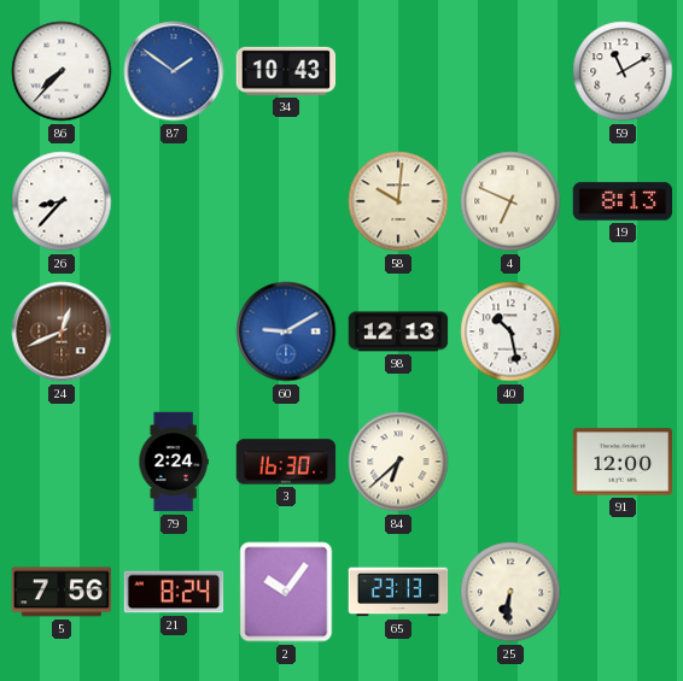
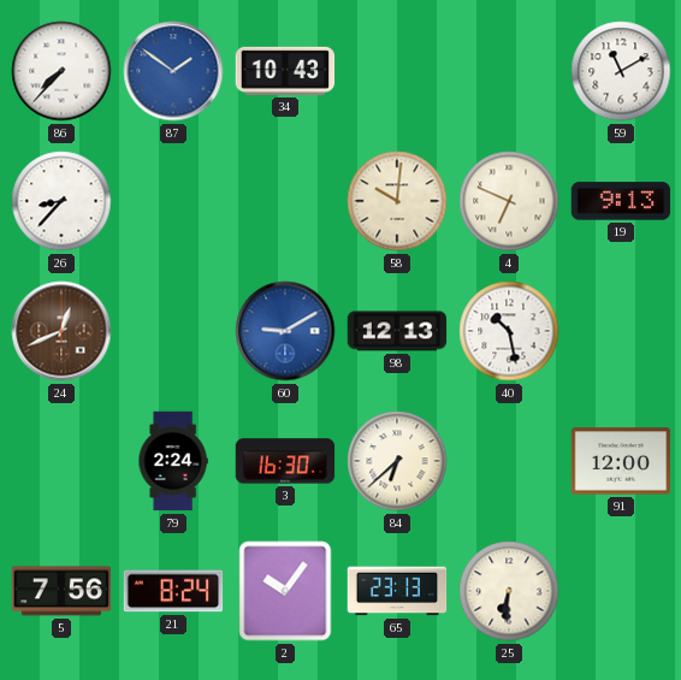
19: 8:13 -> 9:13 (621, 201)
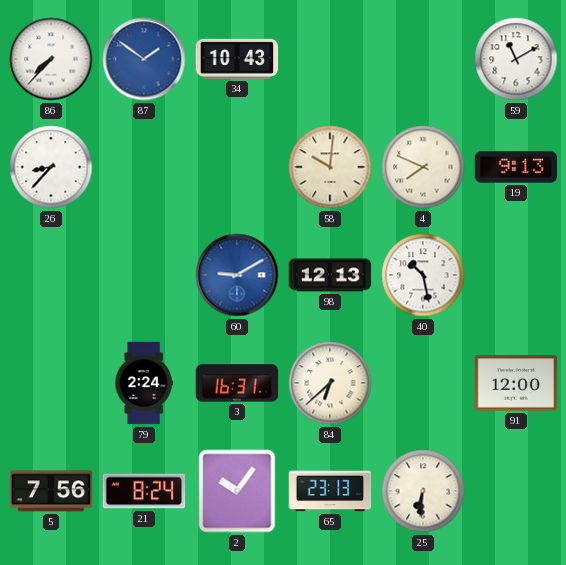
4: 6:49 -> 7:49 (423, 167)
24: 12:41 -> none (61, 331)
3: 16:30 -> 16:31 (237, 383)
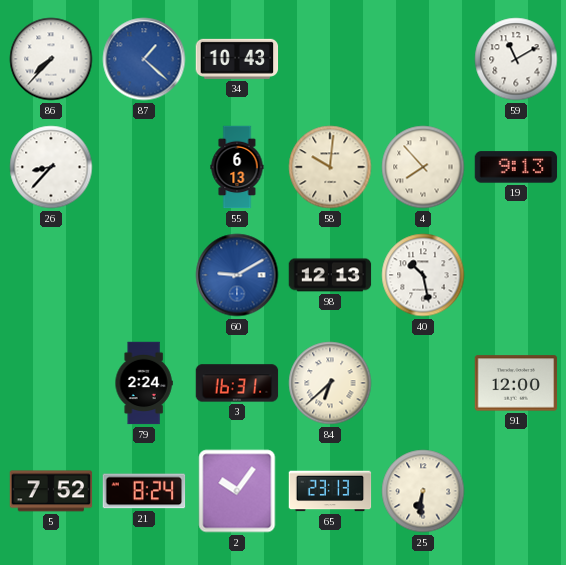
87: 1:51 -> 1:22 (144, 59)
55: none -> 6:13 (237, 167)
4: 7:49 -> 7:53 (423, 167)
5: 7:56 -> 7:52 (51, 491)
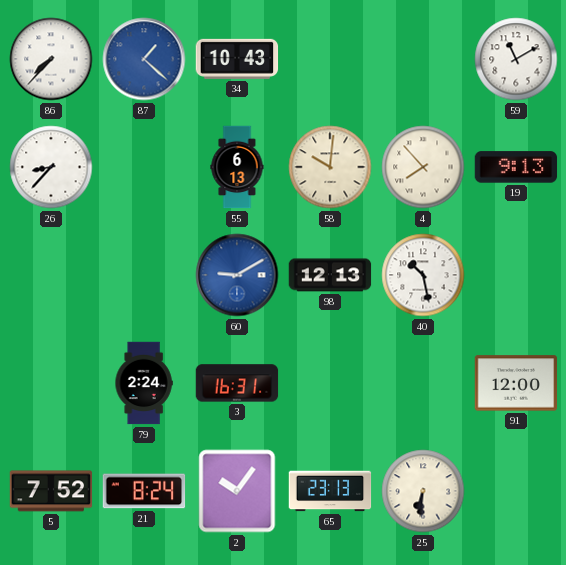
84: 6:38 -> none (330, 383)
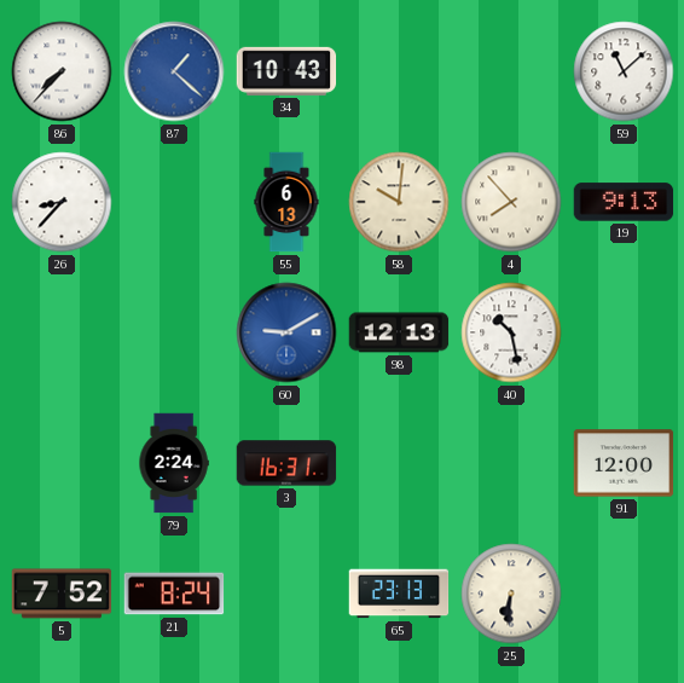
59: 11:10 -> 11:08 (624, 71)
2: 10:06 -> none (237, 491)
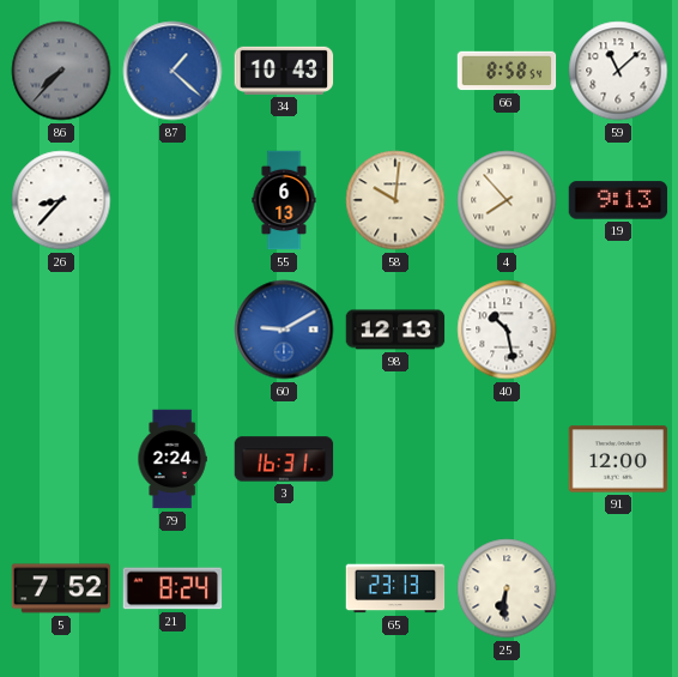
86 dial: white -> grey (61, 71)
66: none -> 8:58 (507, 71)
